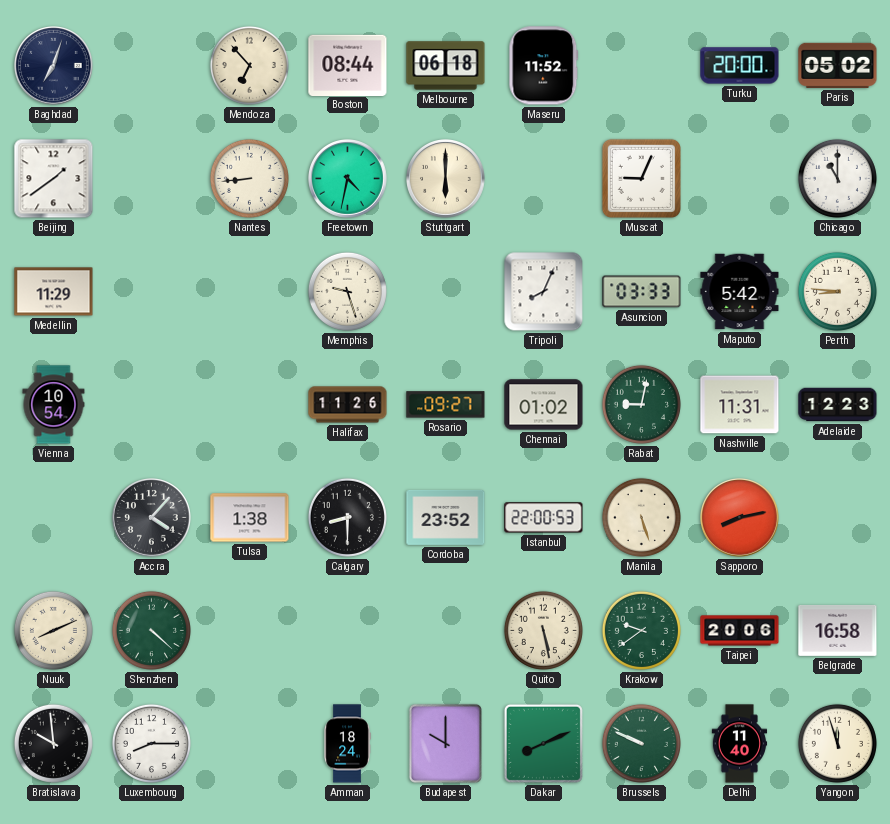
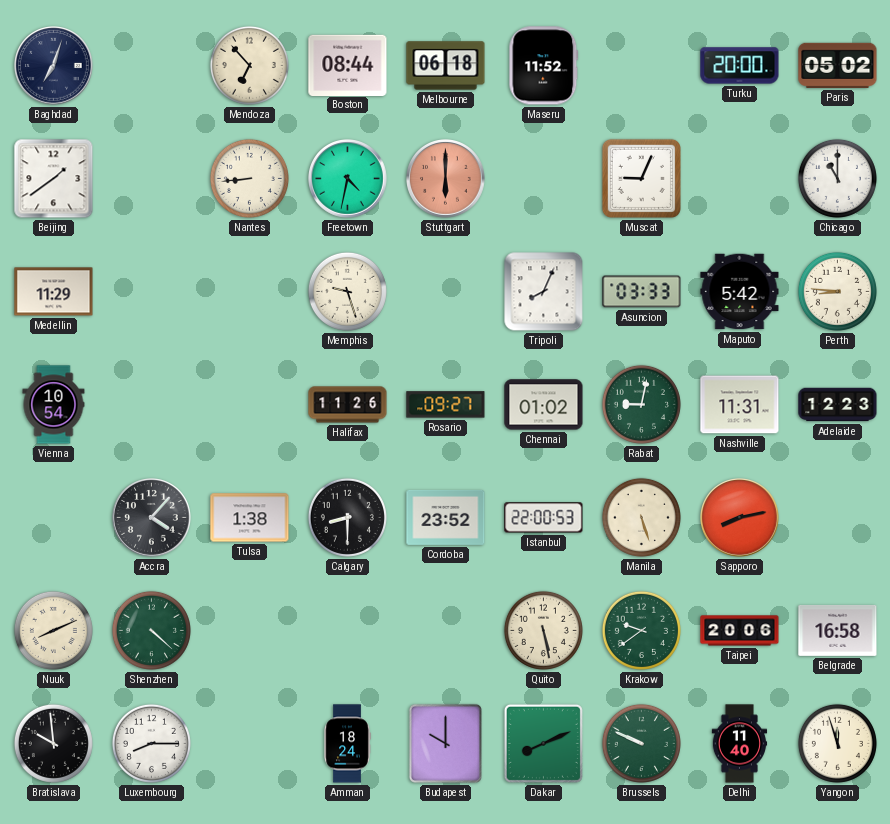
Stuttgart dial: cream -> salmon (446, 179)
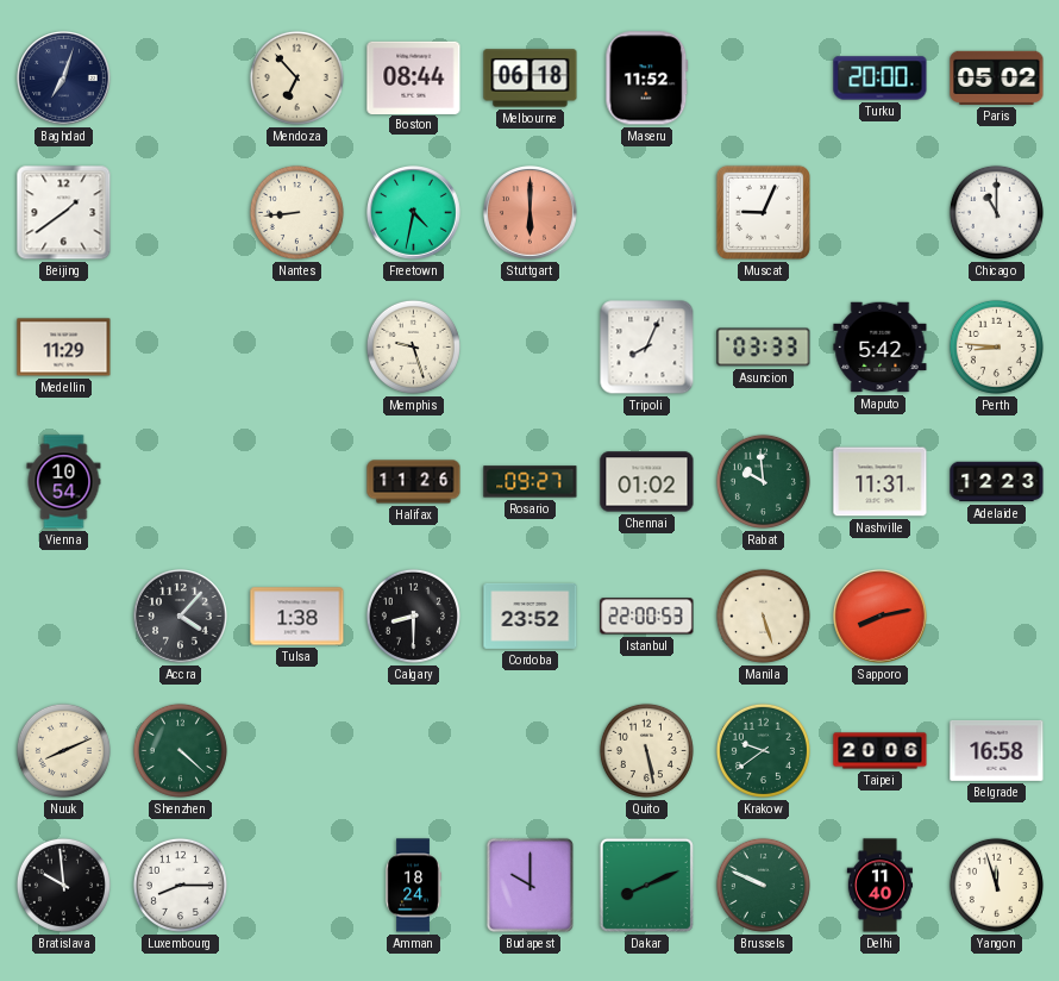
Rabat: 9:02 -> 9:59 (763, 481)
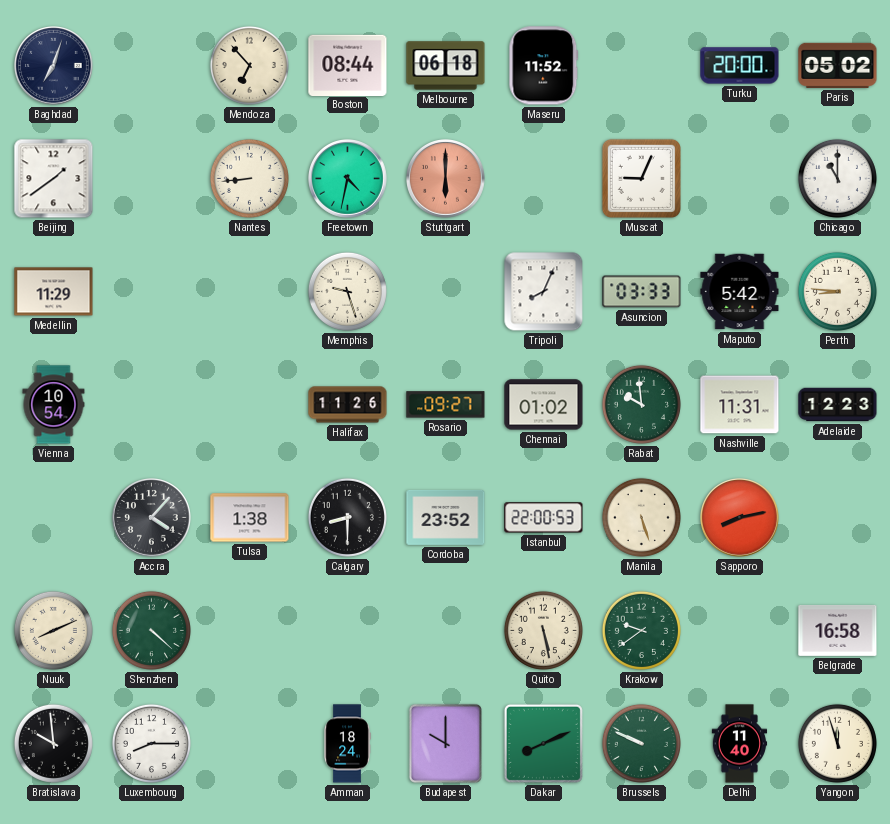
Taipei: 20:06 -> none (881, 751)
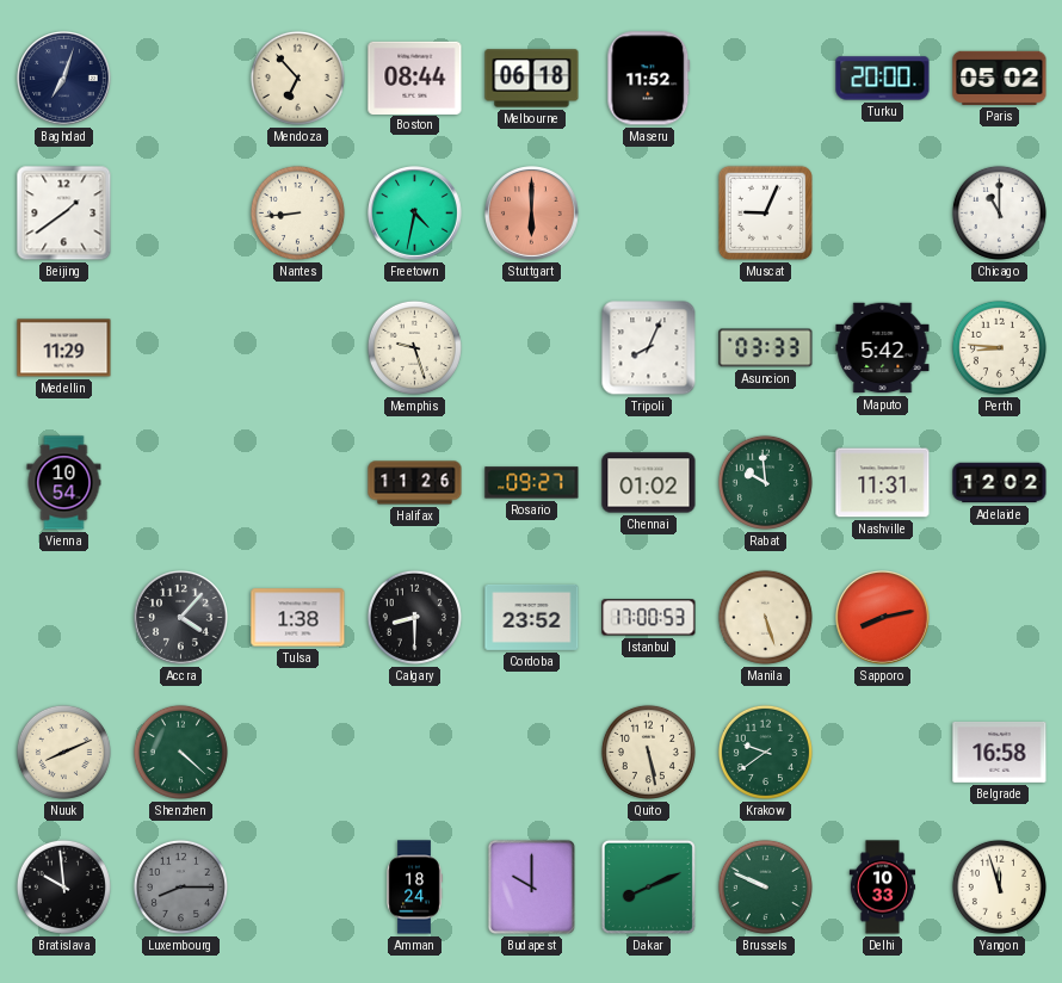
Adelaide: 12:23 -> 12:02 (1000, 483)
Istanbul: 22:00 -> 17:00 (649, 618)
Luxembourg dial: white -> grey (180, 886)
Delhi: 11:40 -> 10:33 (883, 888)
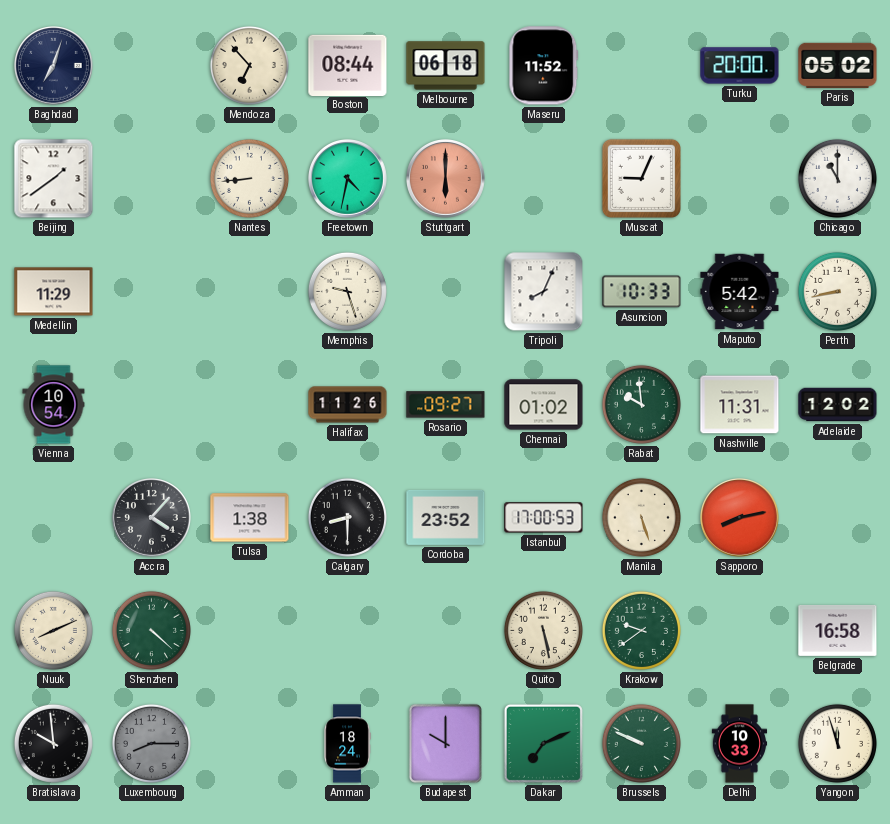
Asuncion: 03:33 -> 10:33 (642, 292)
Perth: 8:46 -> 8:43 (837, 291)
Dakar: 8:11 -> 7:11 (543, 743)
